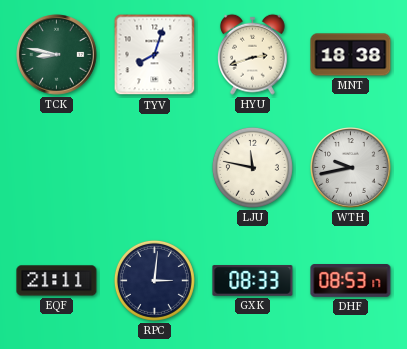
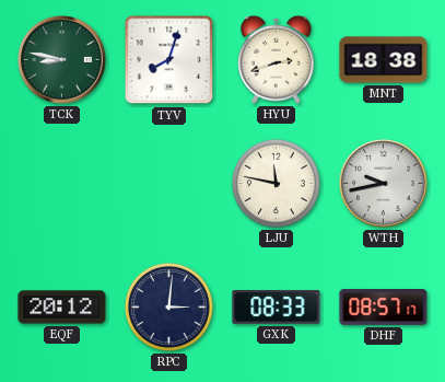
EQF: 21:11 -> 20:12 (62, 308)
DHF: 08:53 -> 08:57 (384, 308)
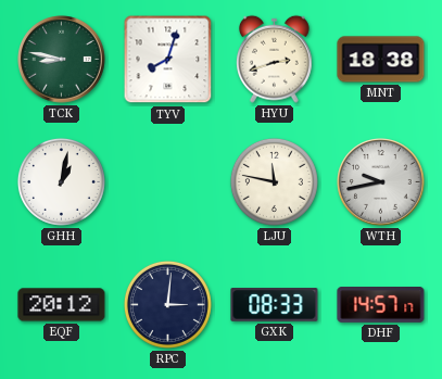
GHH: none -> 1:02 (61, 181)
DHF: 08:57 -> 14:57 (381, 305)
